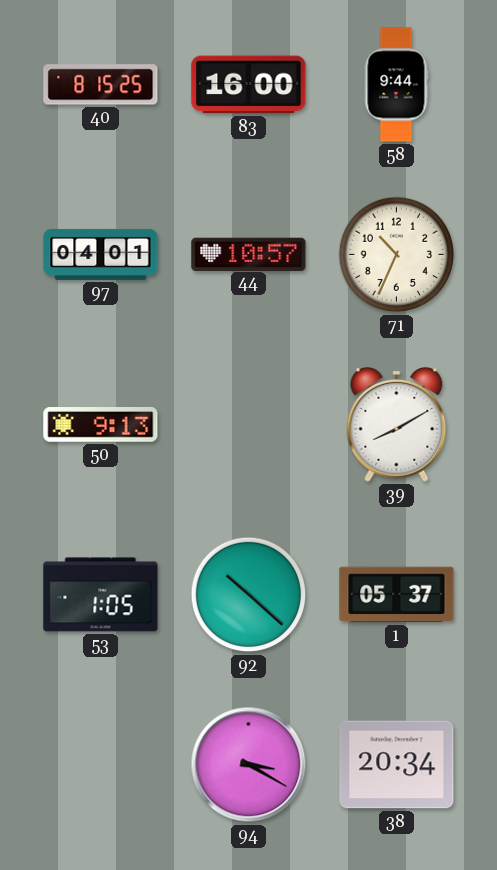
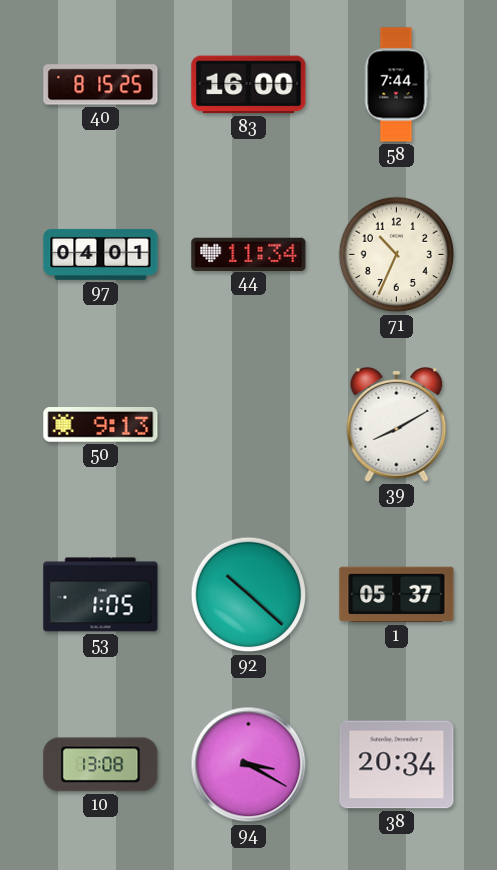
58: 9:44 -> 7:44 (396, 85)
44: 10:57 -> 11:34 (249, 254)
10: none -> 13:08 (101, 765)
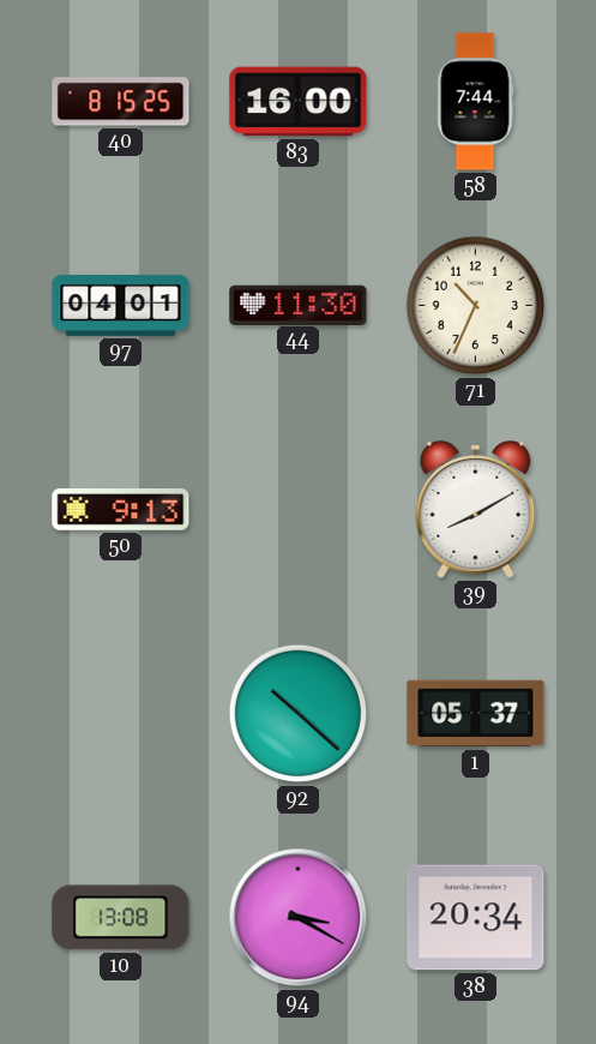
44: 11:34 -> 11:30 (299, 305)
53: 1:05 -> none (101, 595)
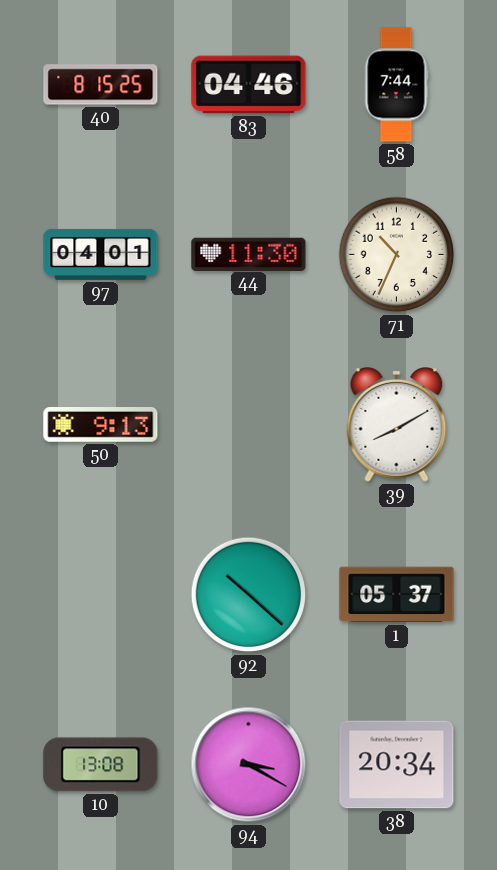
83: 16:00 -> 04:46 (249, 85)
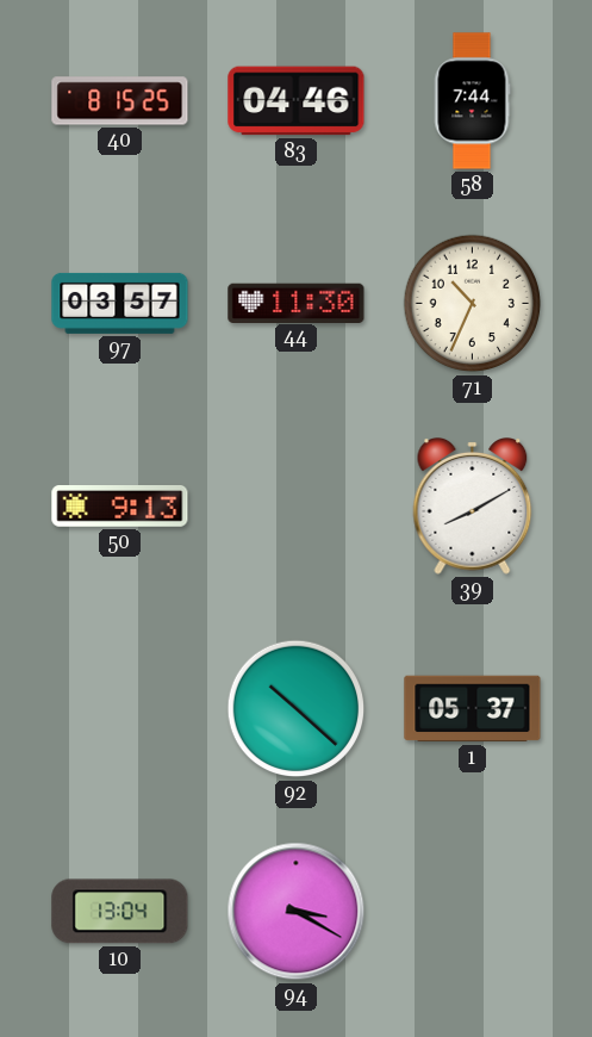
97: 04:01 -> 03:57 (120, 303)
10: 13:08 -> 13:04 (120, 912)
38: 20:34 -> none (397, 765)
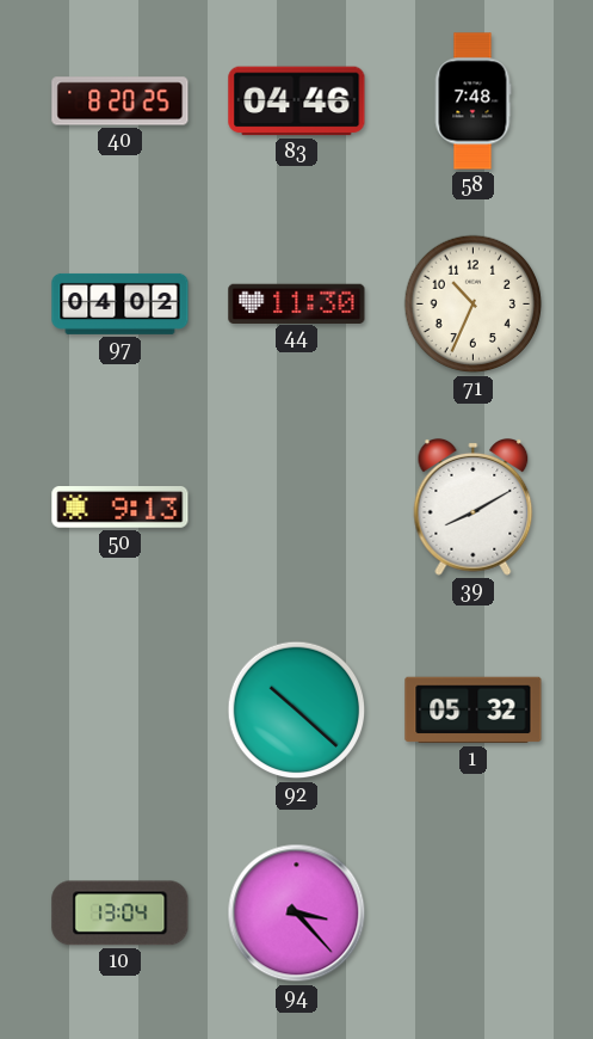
40: 8:15 -> 8:20 (121, 102)
58: 7:44 -> 7:48 (472, 102)
97: 03:57 -> 04:02 (121, 303)
1: 05:37 -> 05:32 (474, 711)
94: 3:20 -> 3:23 (297, 914)
